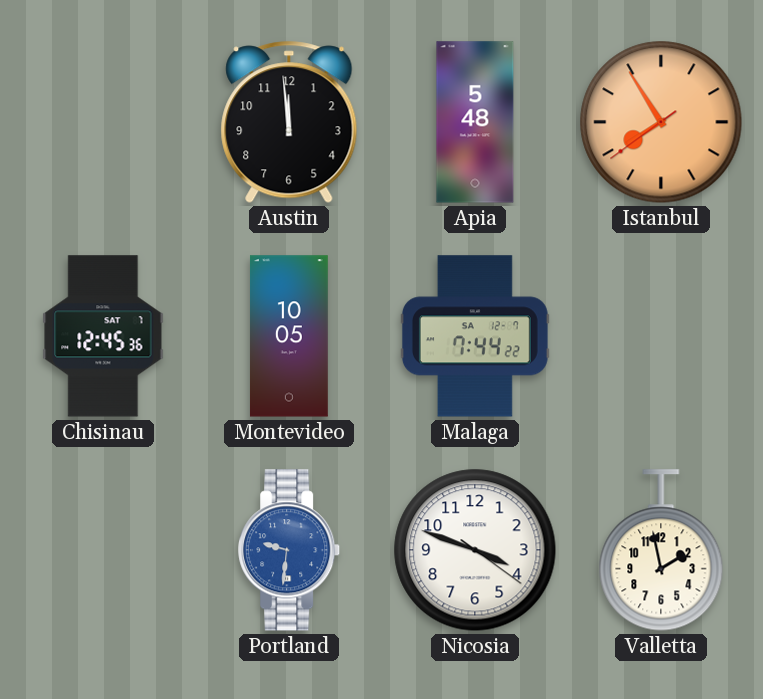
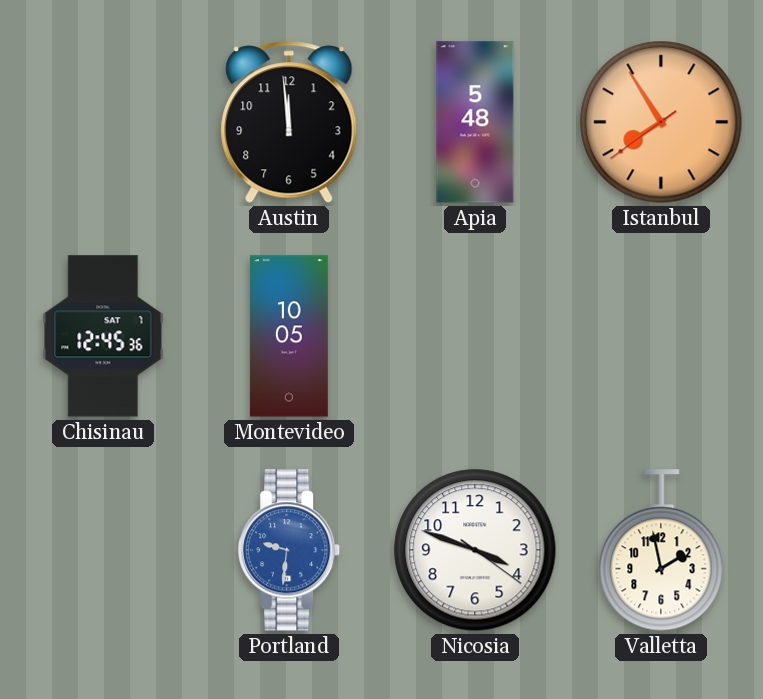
Malaga: 7:44 -> none (475, 336)
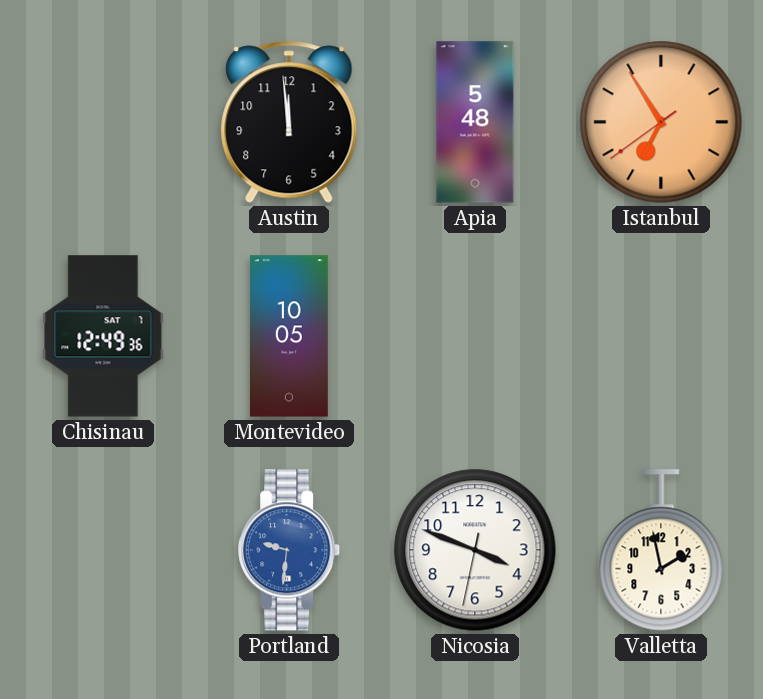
Istanbul: 7:54 -> 6:54 (661, 122)
Chisinau: 12:45 -> 12:49 (103, 336)
Nicosia: 3:48:21 -> 3:48:32 (475, 550)
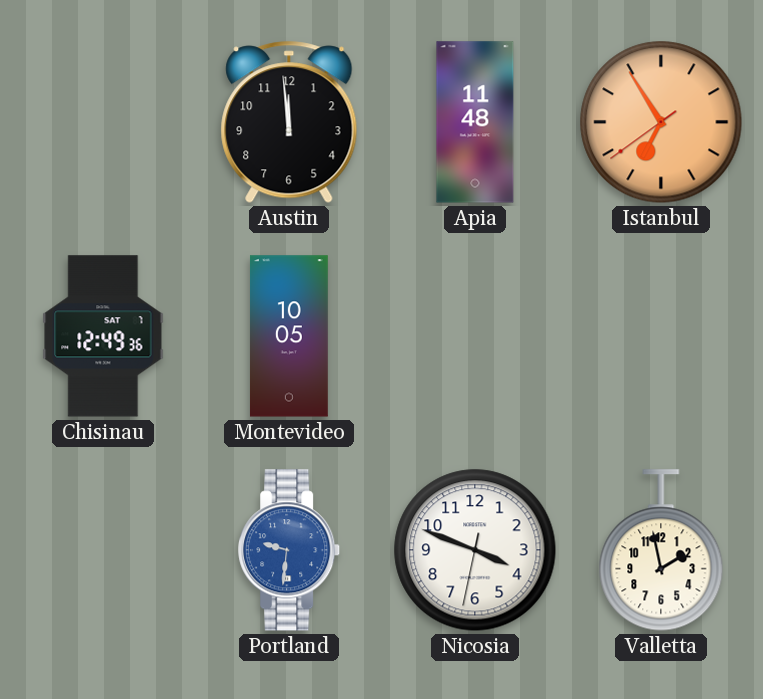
Apia: 5:48 -> 11:48 (475, 122)
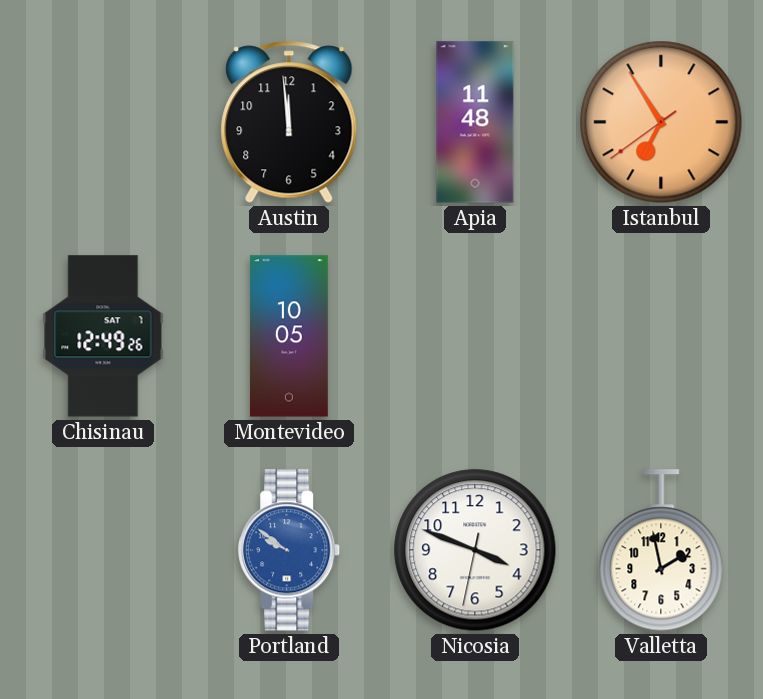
Chisinau: 12:49:36 -> 12:49:26 (103, 336)
Portland: 9:31 -> 9:51 (290, 550)
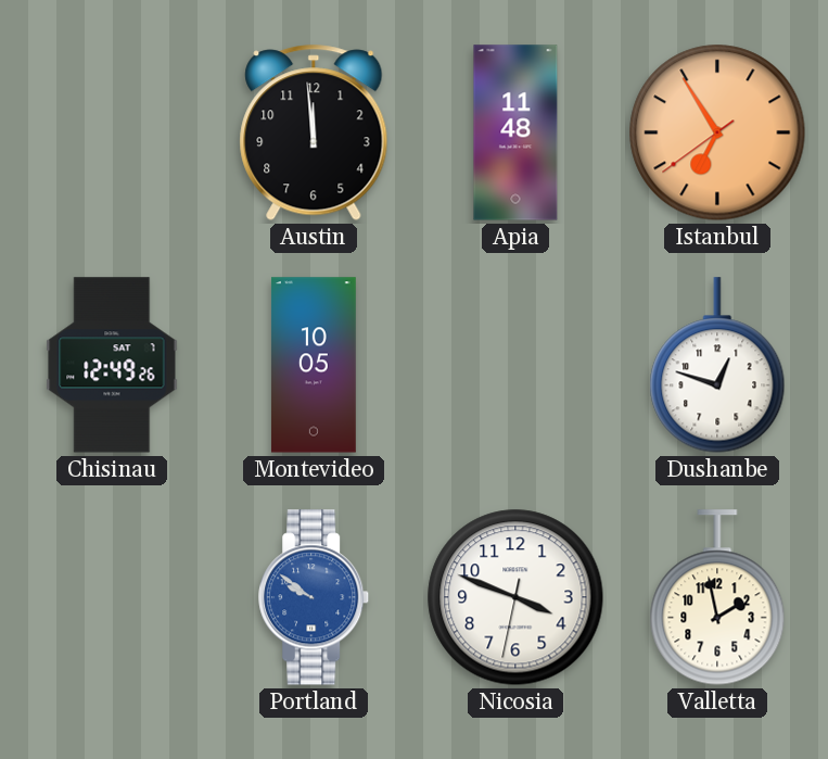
Dushanbe: none -> 12:48 (717, 365)
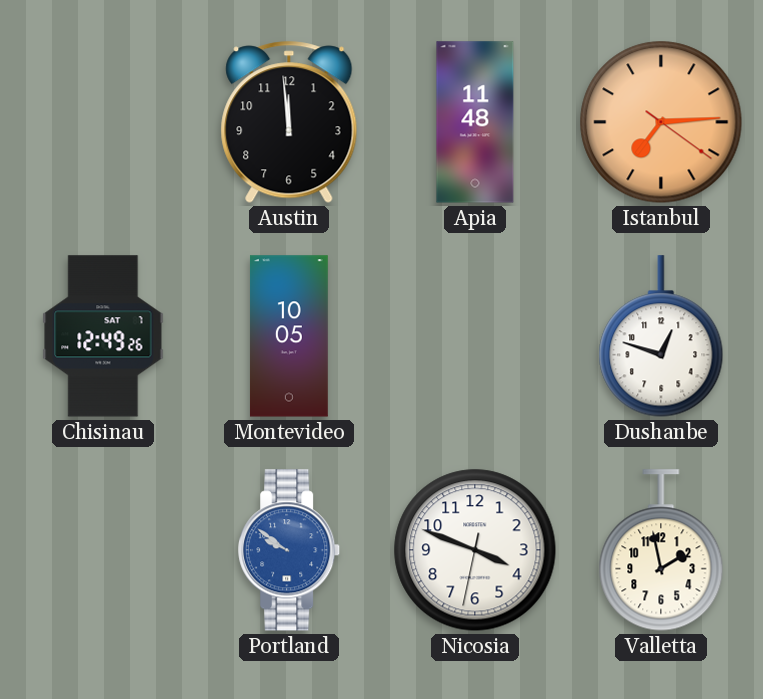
Istanbul: 6:54 -> 7:14 (661, 122)
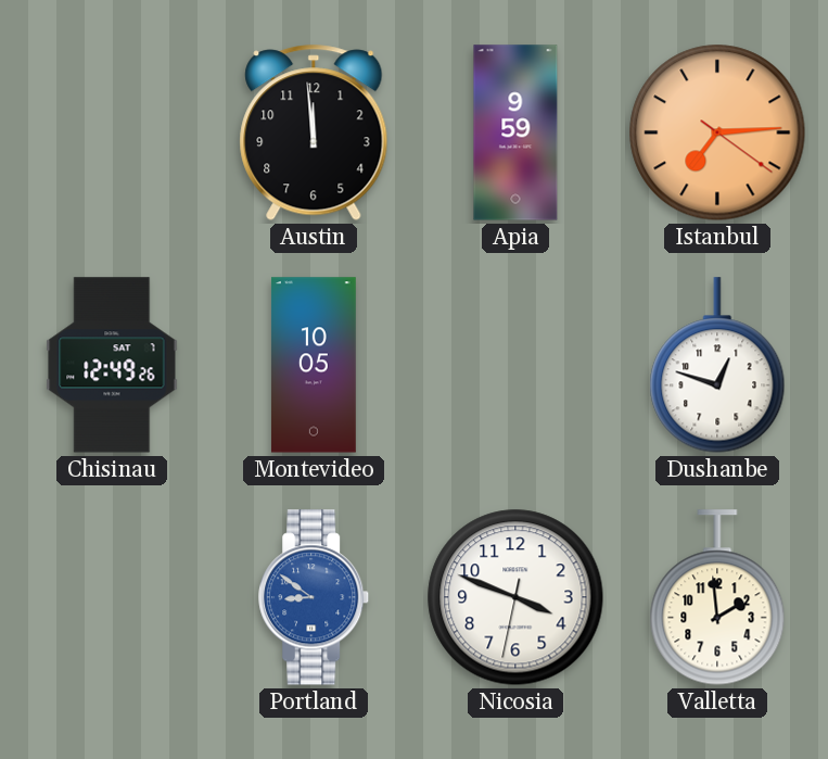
Apia: 11:48 -> 9:59 (515, 132)
Portland: 9:51 -> 8:51 (315, 597)
Valletta: 1:58 -> 1:59 (717, 597)
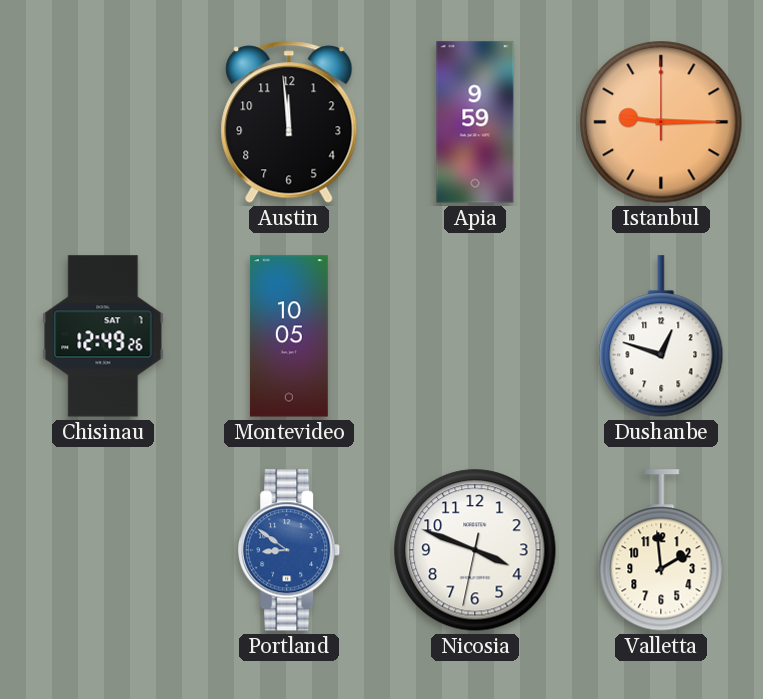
Istanbul: 7:14 -> 9:15 (661, 122)
